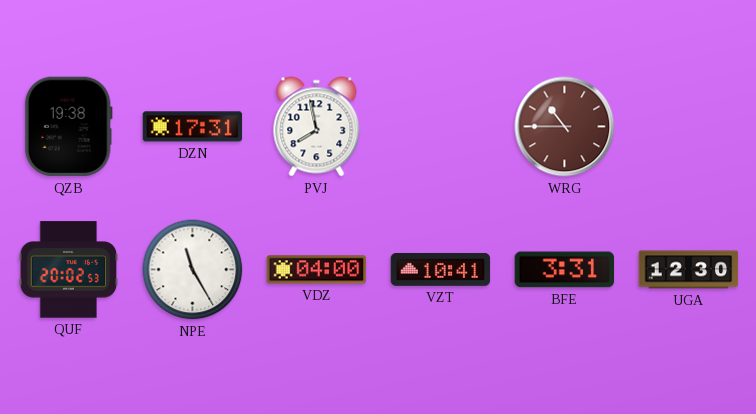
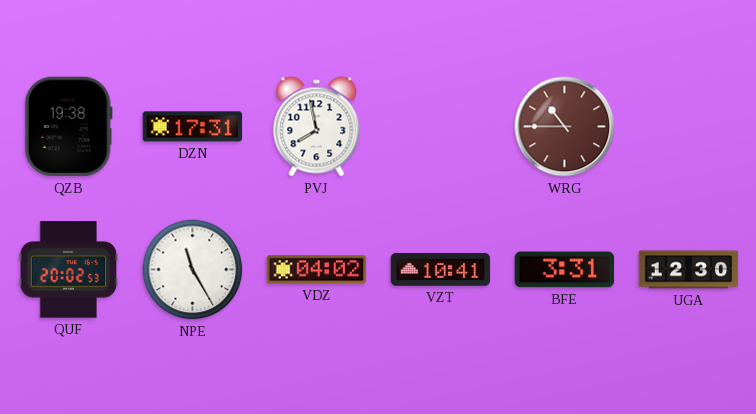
VDZ: 04:00 -> 04:02 (317, 270)
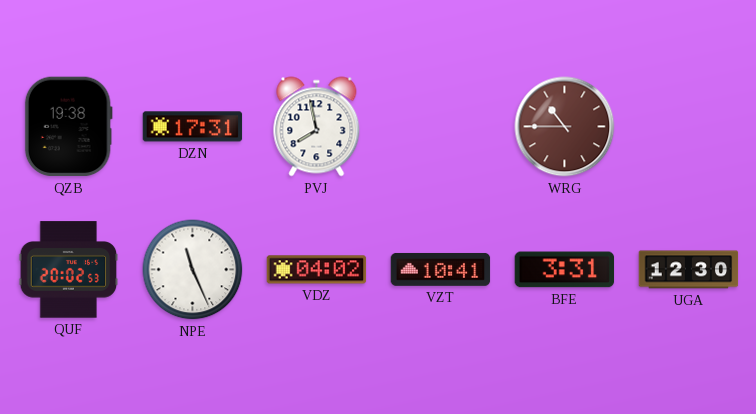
NPE: 11:25 -> 11:26 (193, 270)
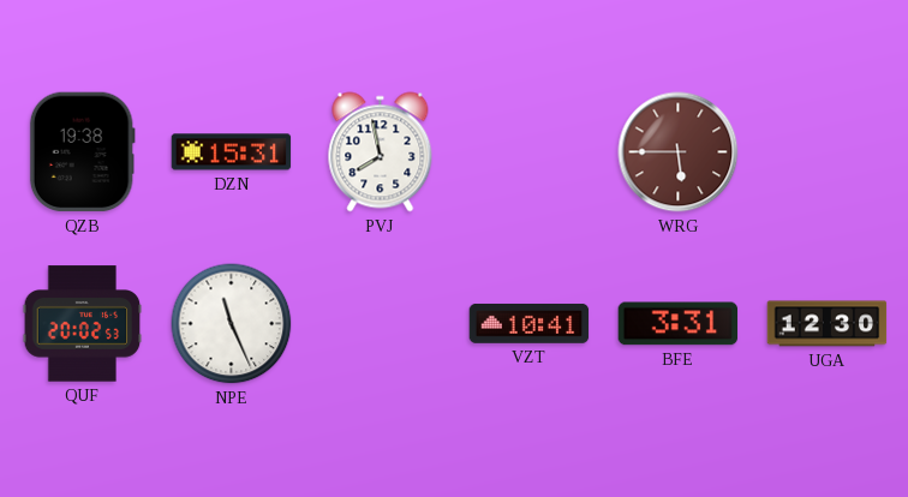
DZN: 17:31 -> 15:31 (232, 152)
WRG: 10:45 -> 5:45 (679, 152)
VDZ: 04:02 -> none (317, 270)
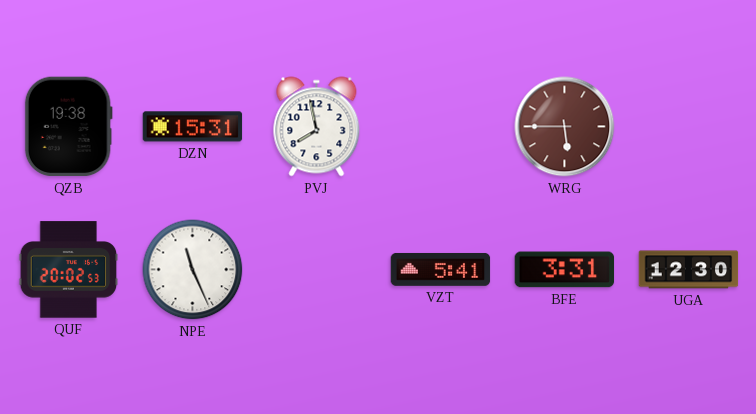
VZT: 10:41 -> 5:41 (441, 269)
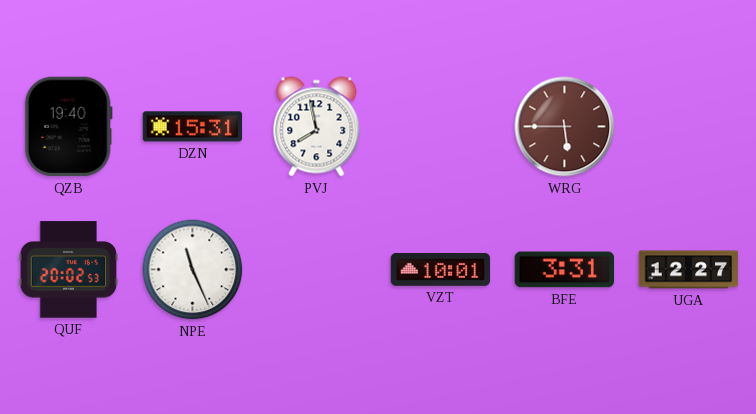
QZB: 19:38 -> 19:40 (68, 127)
VZT: 5:41 -> 10:01 (441, 269)
UGA: 12:30 -> 12:27 (689, 270)
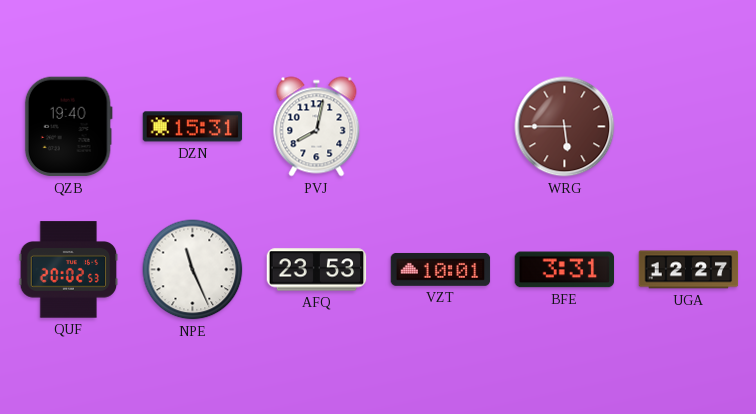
PVJ: 7:58 -> 8:02 (317, 127)
AFQ: none -> 23:53 (317, 270)
